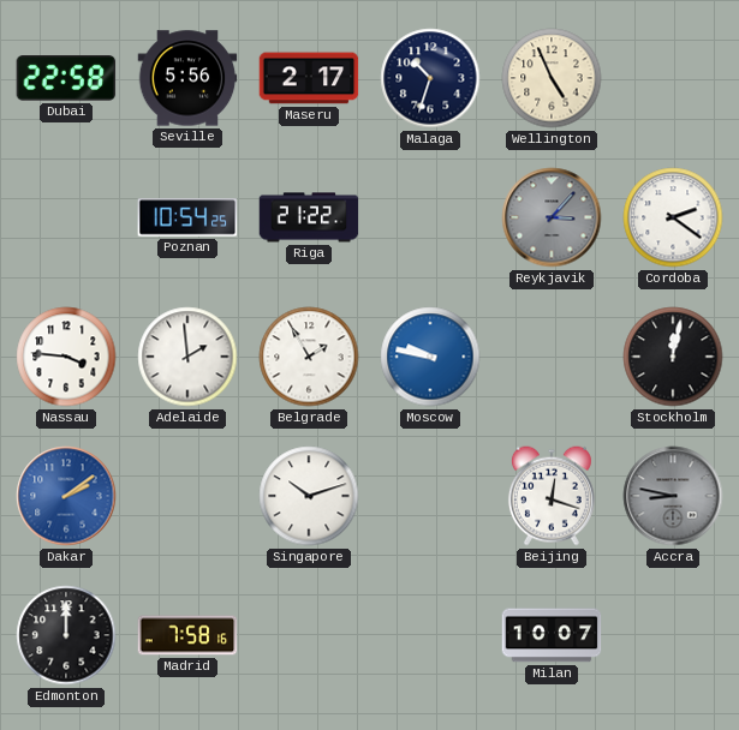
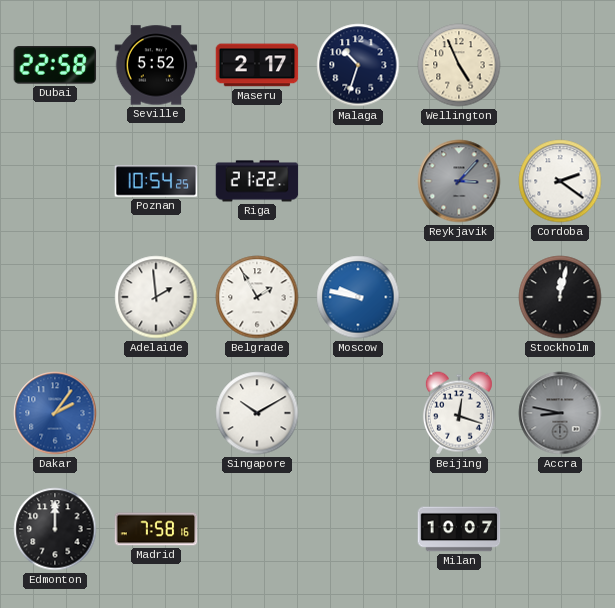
Seville: 5:56 -> 5:52 (156, 65)
Nassau: 3:46 -> none (66, 357)
Dakar: 2:09 -> 2:06 (55, 413)
Singapore: 10:12 -> 10:10 (257, 413)
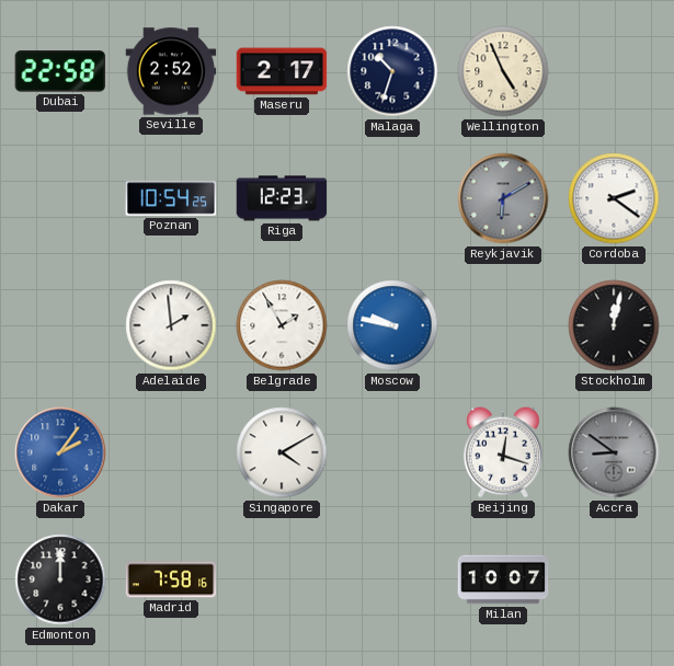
Seville: 5:52 -> 2:52 (171, 71)
Riga: 21:22 -> 12:23 (282, 198)
Reykjavik: 3:07 -> 6:10 (503, 198)
Singapore: 10:10 -> 4:10 (282, 452)
Accra: 8:47 -> 8:51 (614, 452)
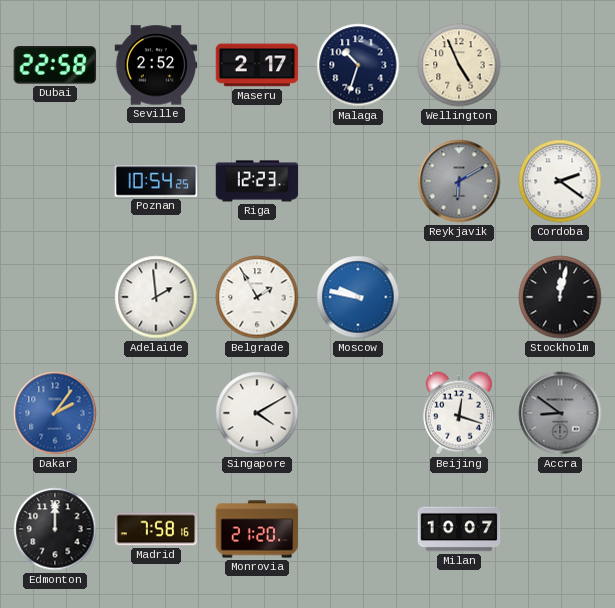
Monrovia: none -> 21:20 (257, 529)
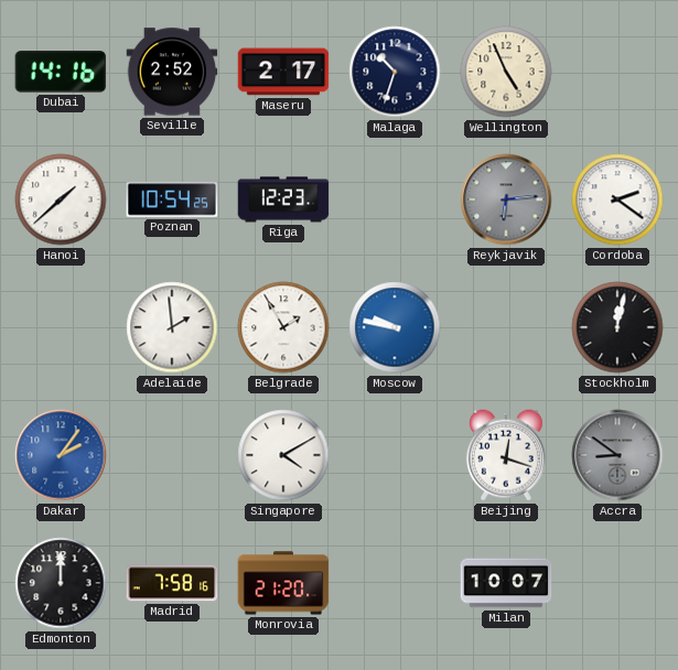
Dubai: 22:58 -> 14:16 (61, 73)
Hanoi: none -> 1:38 (61, 199)
Reykjavik: 6:10 -> 6:14 (506, 199)
